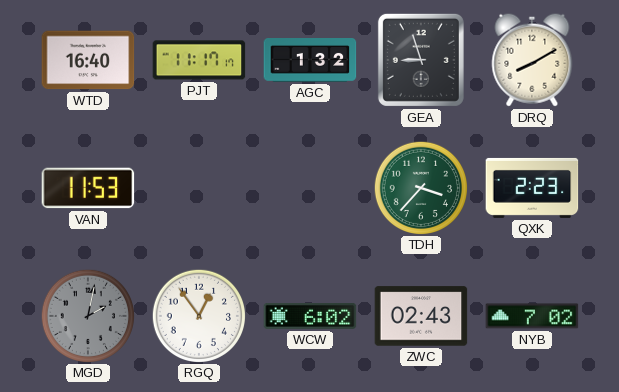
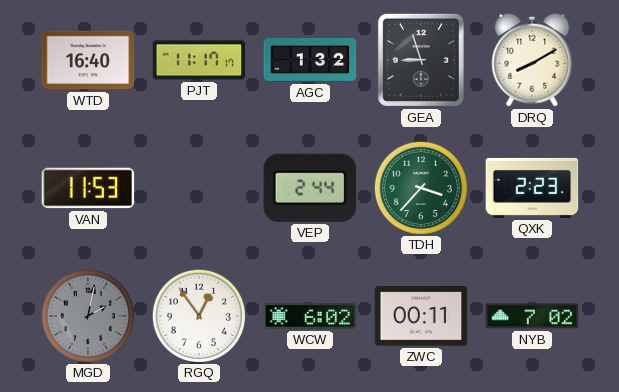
VEP: none -> 2:44 (310, 188)
ZWC: 02:43 -> 00:11 (421, 316)
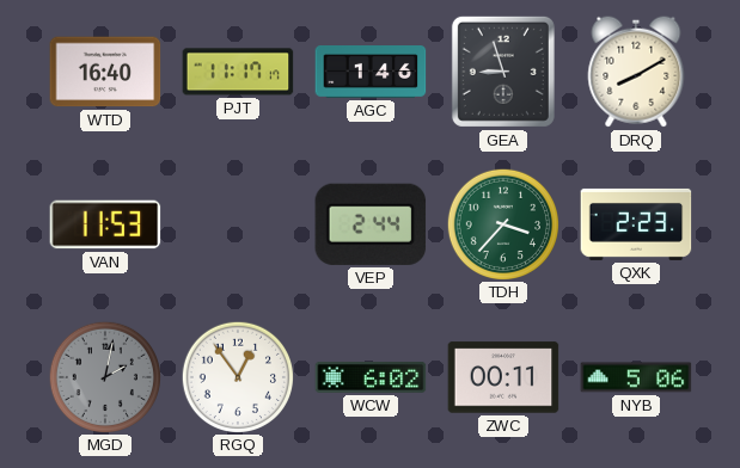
AGC: 1:32 -> 1:46 (371, 73)
NYB: 7:02 -> 5:06 (636, 377)
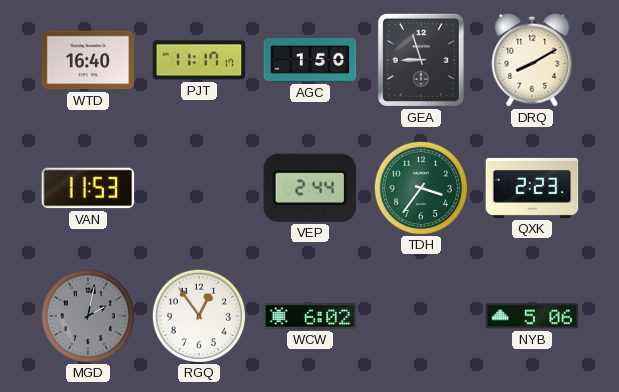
AGC: 1:46 -> 1:50 (310, 61)
TDH: 3:37 -> 3:36 (420, 187)
ZWC: 00:11 -> none (503, 377)
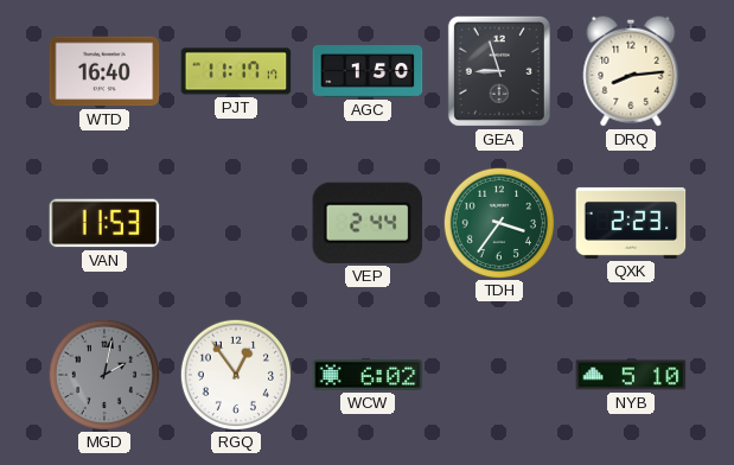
DRQ: 8:10 -> 8:14 (631, 71)
NYB: 5:06 -> 5:10 (631, 375)
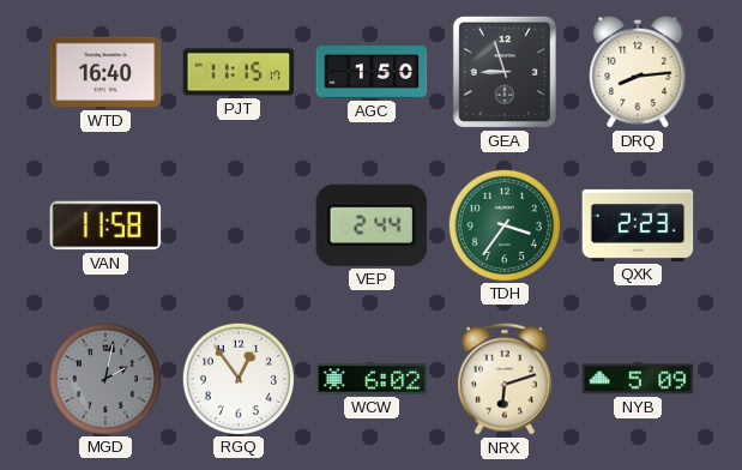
PJT: 11:17 -> 11:15 (239, 72)
VAN: 11:53 -> 11:58 (105, 225)
NRX: none -> 6:12 (505, 379)
NYB: 5:10 -> 5:09 (638, 379)
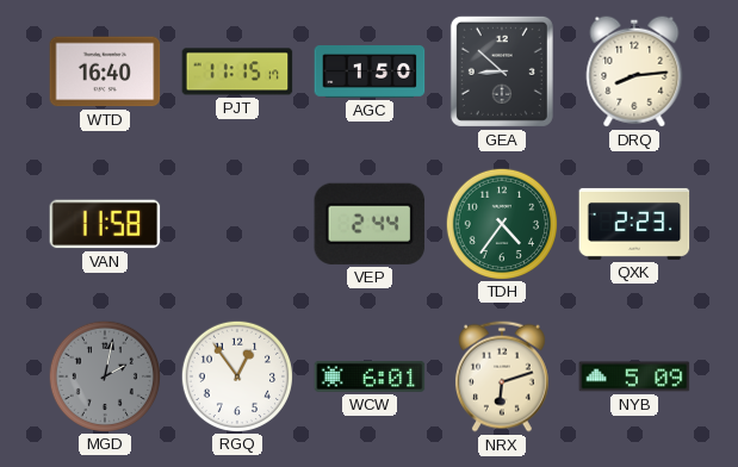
GEA: 8:57 -> 8:52 (502, 71)
TDH: 3:36 -> 4:36 (501, 223)
WCW: 6:02 -> 6:01 (370, 378)
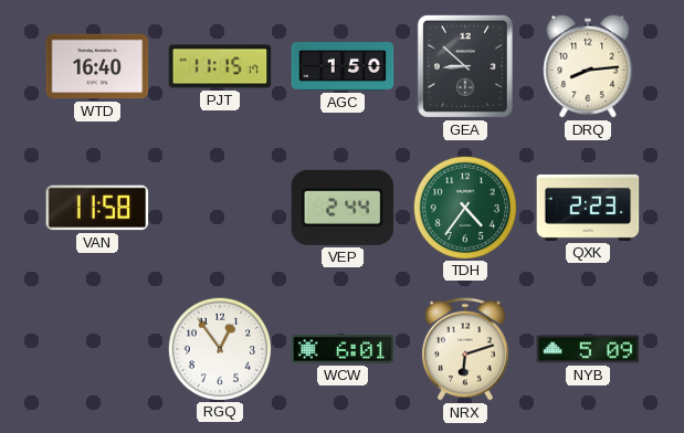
MGD: 2:02 -> none (104, 375)
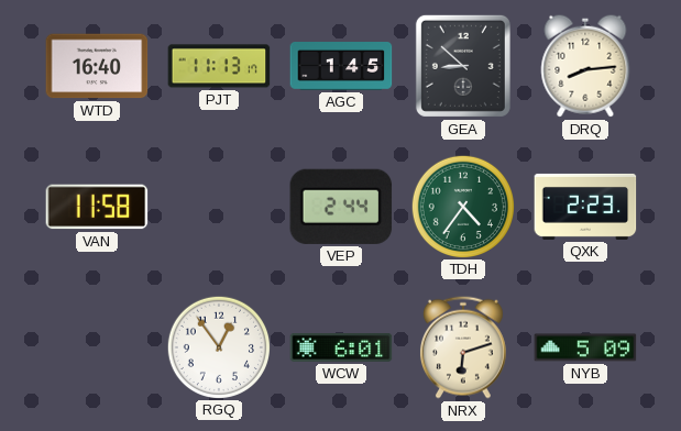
PJT: 11:15 -> 11:13 (219, 66)
AGC: 1:50 -> 1:45 (341, 67)
